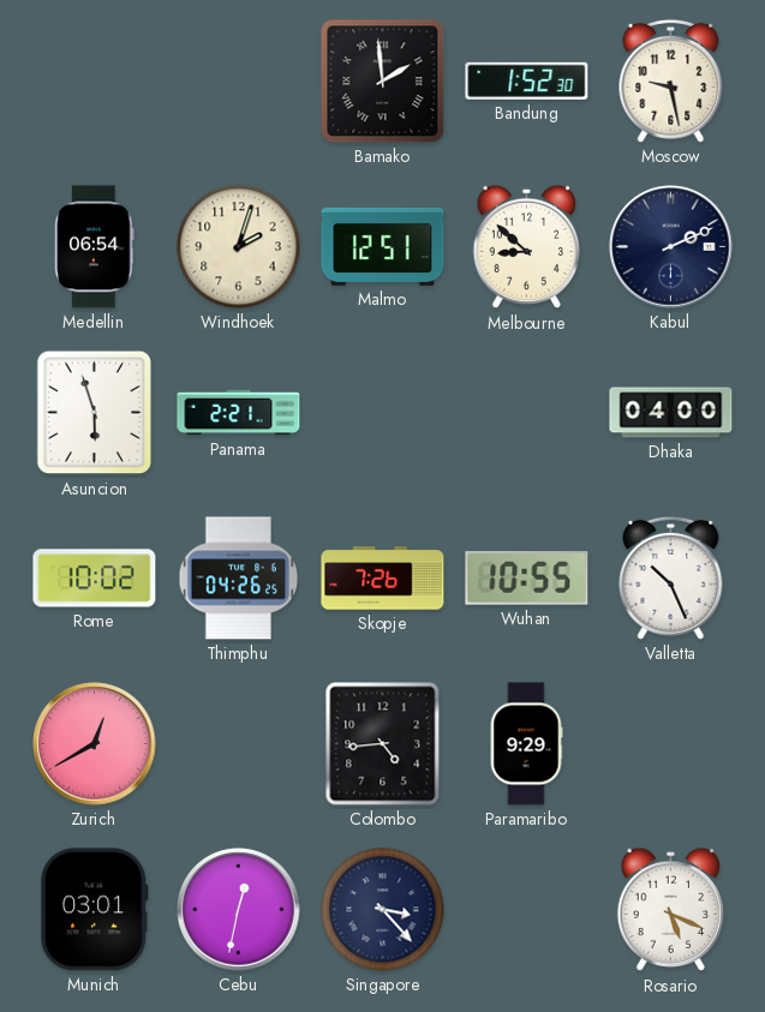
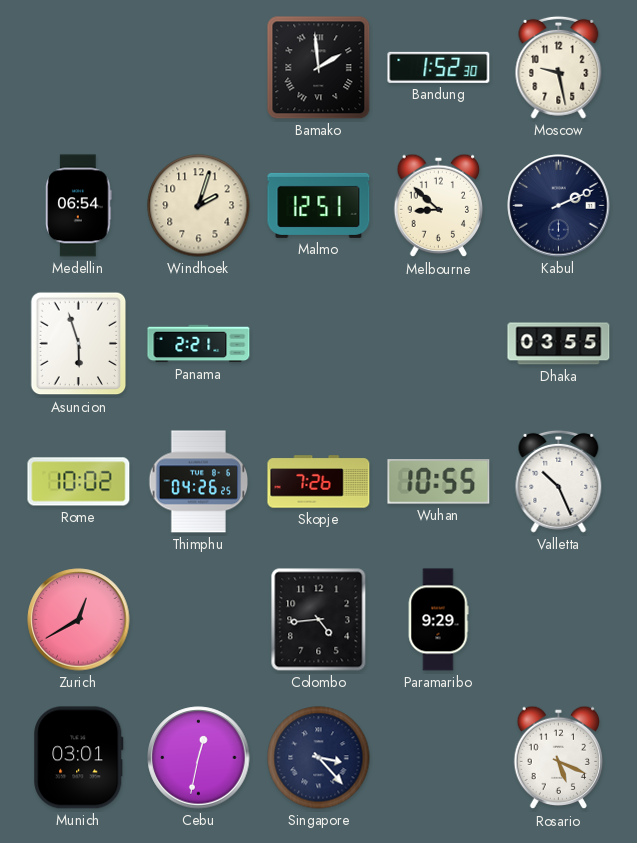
Dhaka: 04:00 -> 03:55 (559, 344)
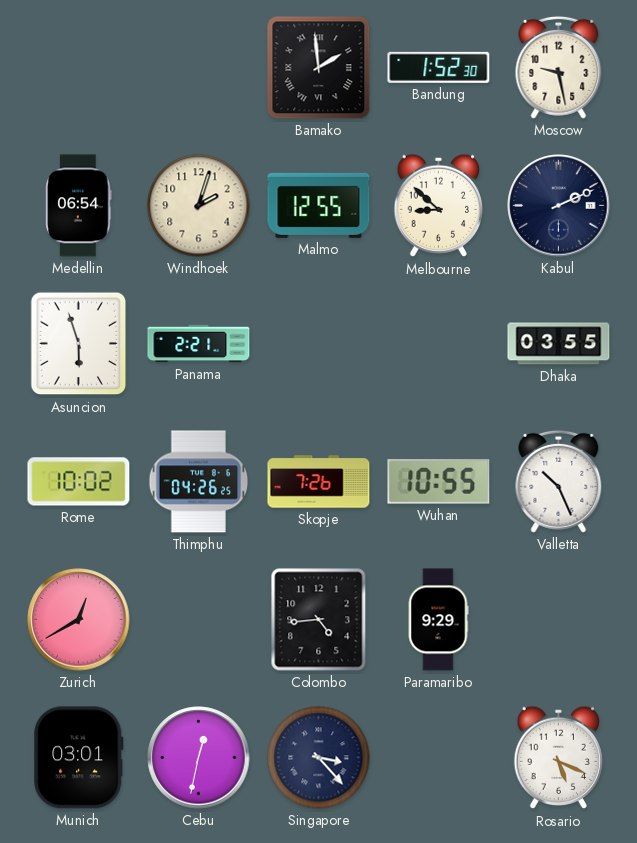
Malmo: 12:51 -> 12:55 (319, 205)
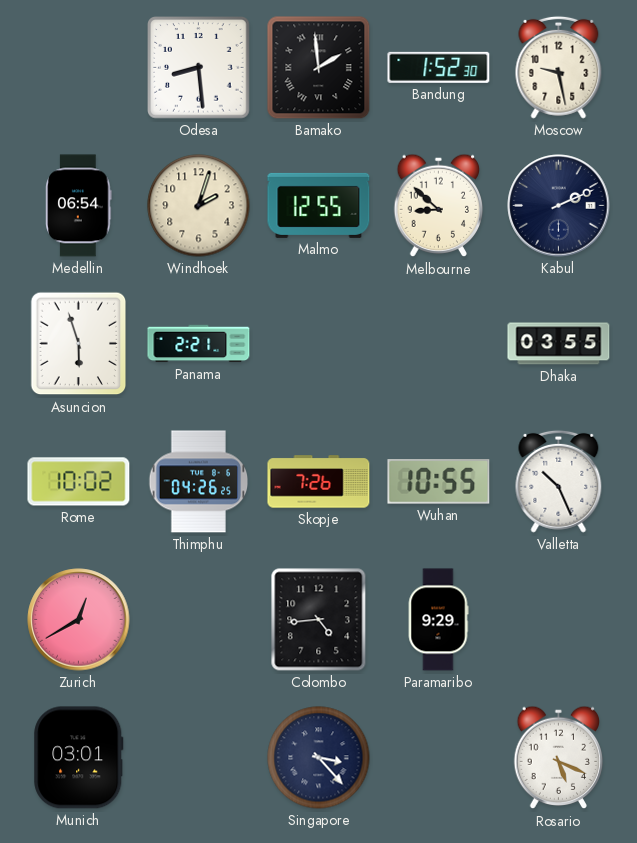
Odesa: none -> 8:29 (199, 68)
Cebu: 12:32 -> none (199, 758)
